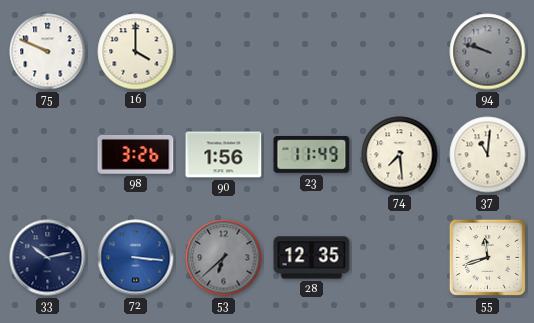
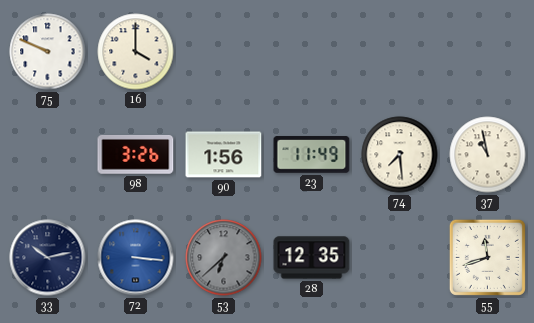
94: 9:48 -> none (488, 52)
37: 11:01 -> 10:58 (488, 155)
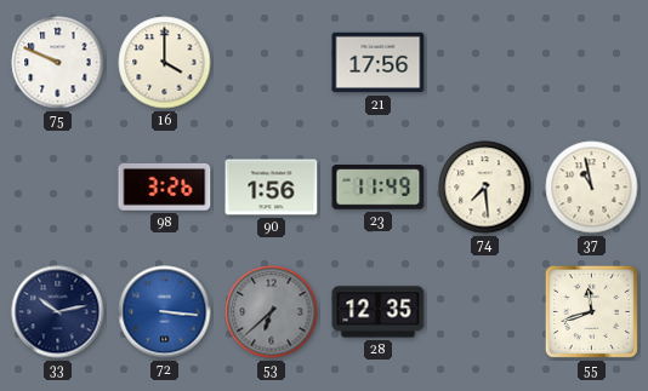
21: none -> 17:56 (379, 63)
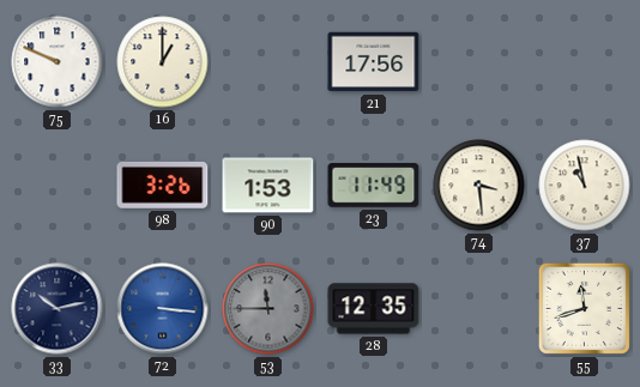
16: 4:00 -> 1:00 (163, 62)
90: 1:56 -> 1:53 (268, 186)
74: 7:29 -> 3:29 (479, 186)
53: 6:38 -> 11:45 (268, 309)
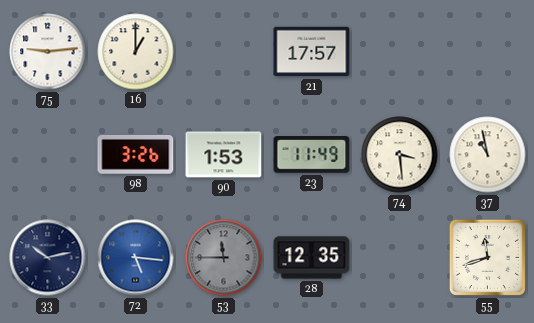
75: 9:49 -> 9:14 (48, 52)
21: 17:56 -> 17:57 (312, 52)
72: 3:16 -> 5:16 (136, 258)
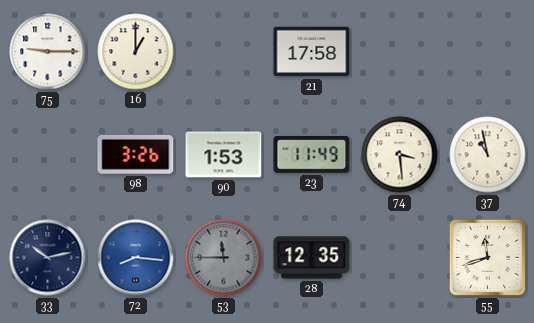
75: 9:14 -> 9:15 (48, 52)
21: 17:57 -> 17:58 (312, 52)
72: 5:16 -> 8:16 (136, 258)
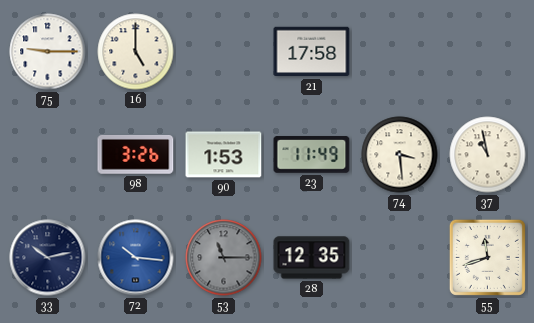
16: 1:00 -> 5:00 (136, 52)
72: 8:16 -> 10:16 (136, 258)
53: 11:45 -> 11:15 (224, 258)
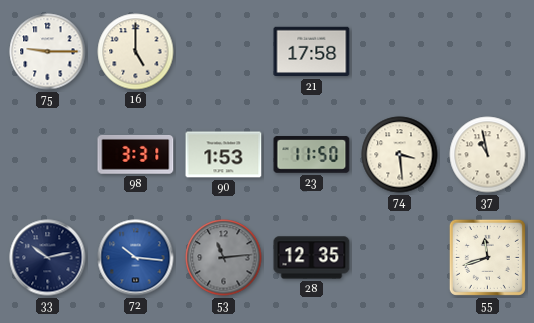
98: 3:26 -> 3:31 (136, 155)
23: 11:49 -> 11:50 (312, 155)
53: 11:15 -> 11:14 (224, 258)
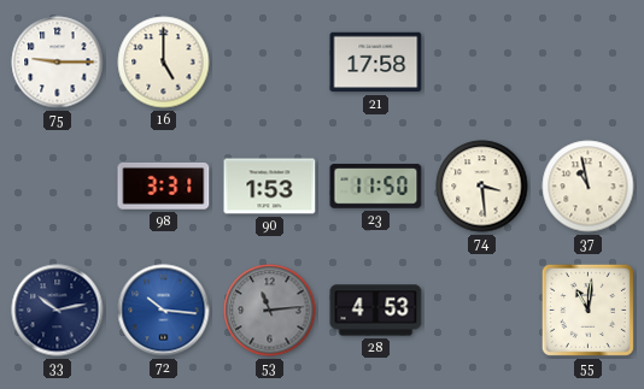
28: 12:35 -> 4:53 (376, 311)
55: 11:42 -> 11:01 (587, 310)
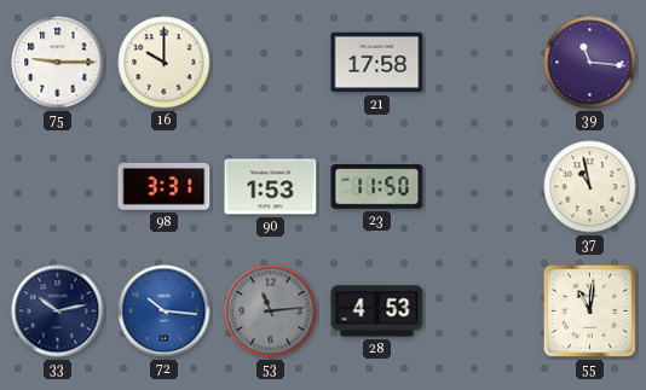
16: 5:00 -> 10:00 (165, 63)
39: none -> 11:16 (590, 63)
74: 3:29 -> none (482, 187)
